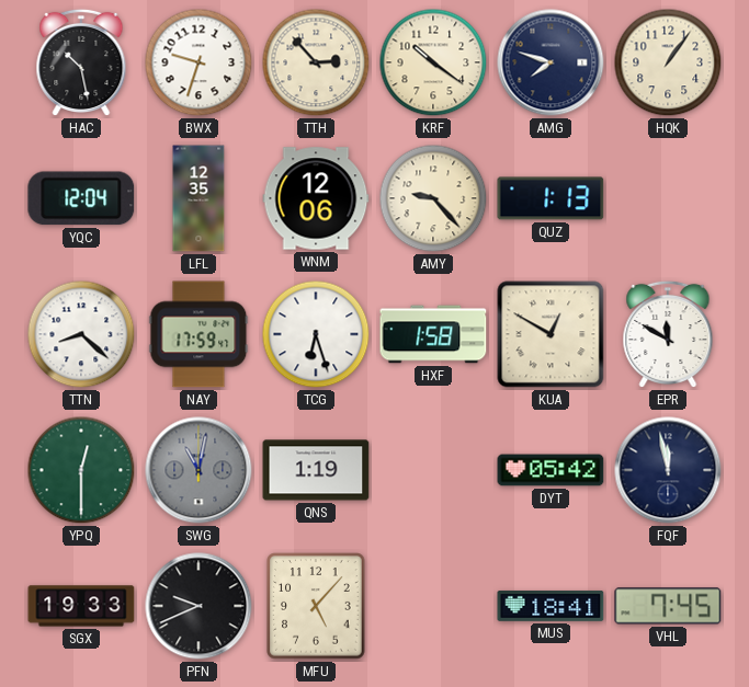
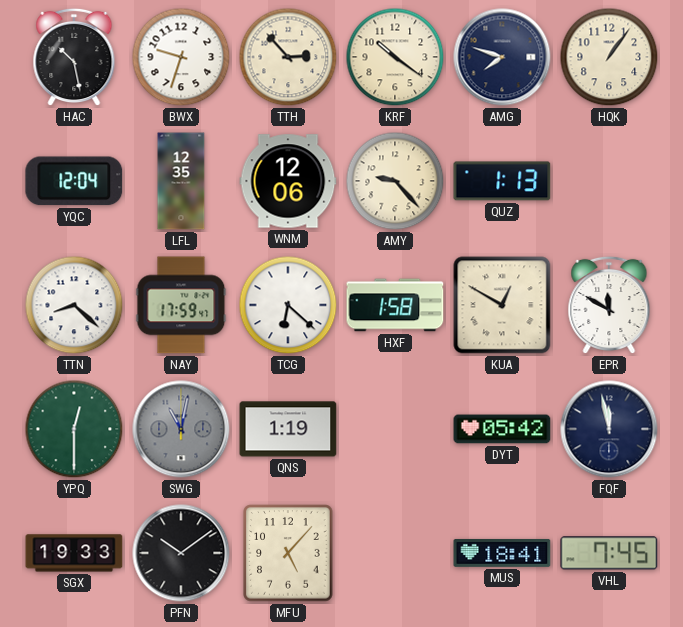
TCG: 6:27 -> 6:22 (288, 305)
PFN: 9:41 -> 10:09 (181, 553)
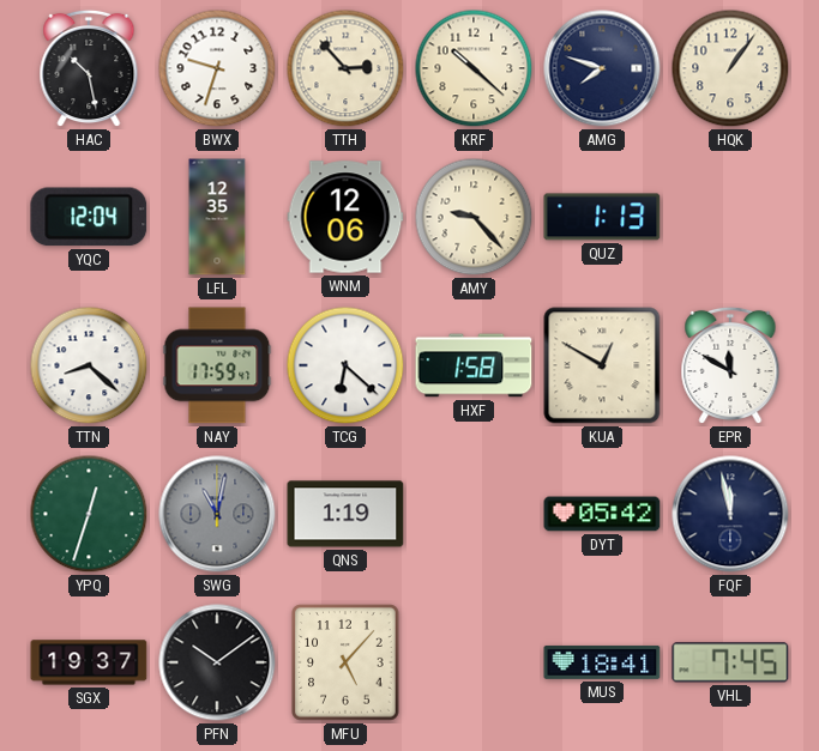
KRF: 10:21 -> 10:22 (474, 68)
YPQ: 12:30 -> 12:33 (89, 514)
SGX: 19:33 -> 19:37 (89, 662)
